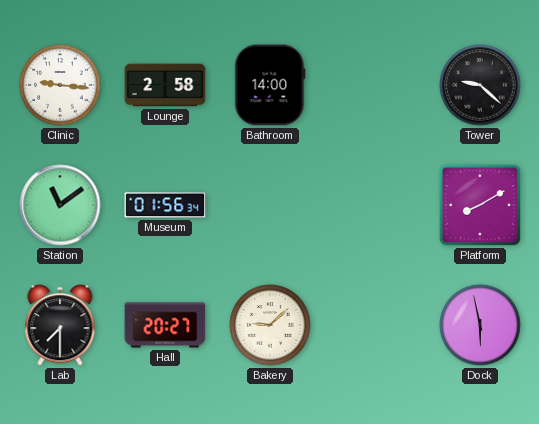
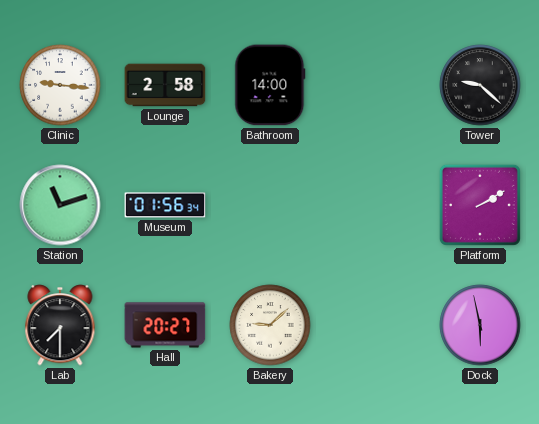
Station: 11:09 -> 11:12 (60, 205)
Platform: 8:10 -> 2:10 (480, 205)
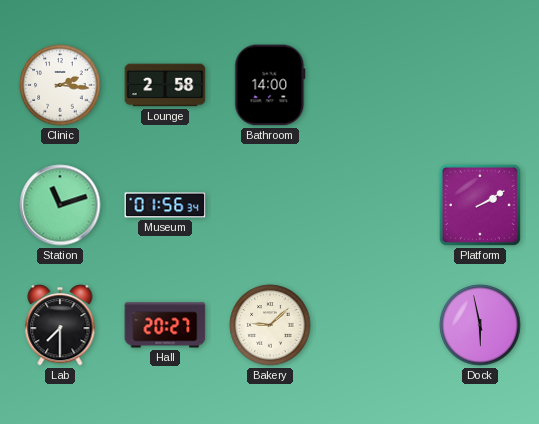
Clinic: 9:16 -> 2:16 (60, 85)
Tower: 9:22 -> none (480, 85)
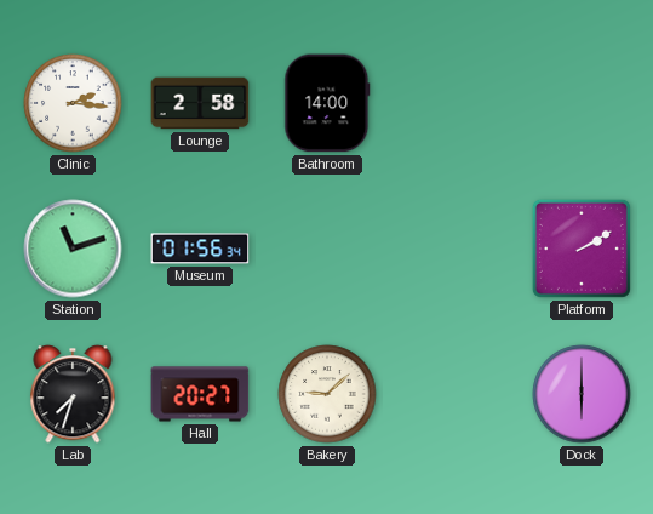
Lab: 7:30 -> 7:33 (73, 394)
Dock: 5:58 -> 6:00 (582, 394)
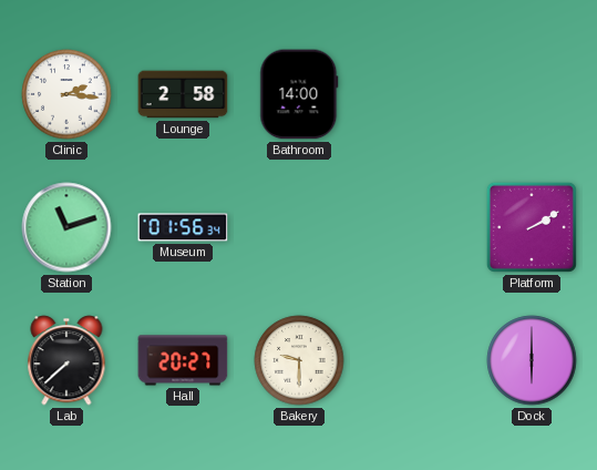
Lab: 7:33 -> 7:38 (66, 360)
Bakery: 9:08 -> 9:30 (299, 360)
